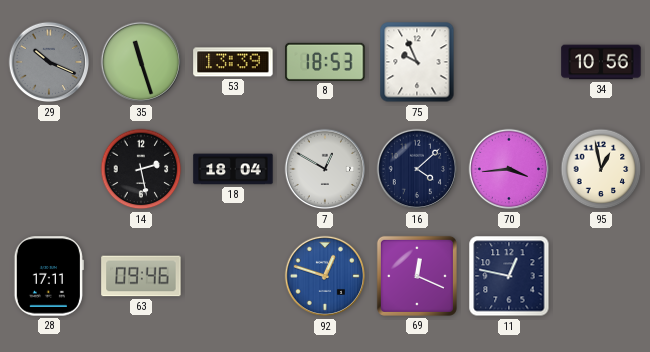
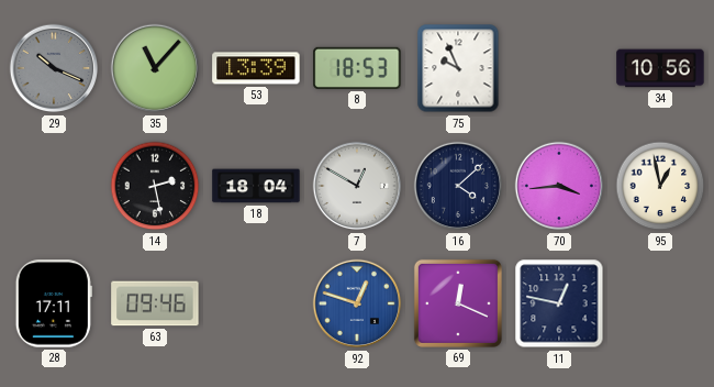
35: 11:27 -> 11:07 (155, 68)
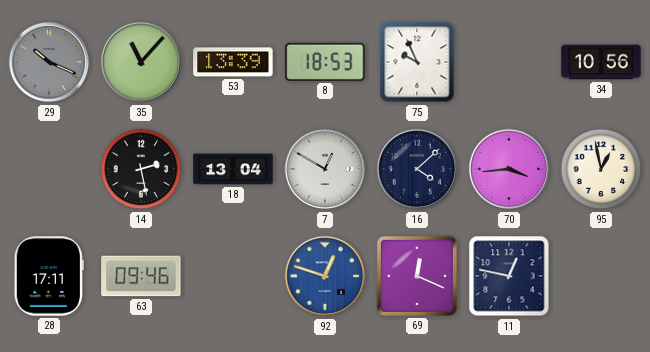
18: 18:04 -> 13:04 (233, 169)
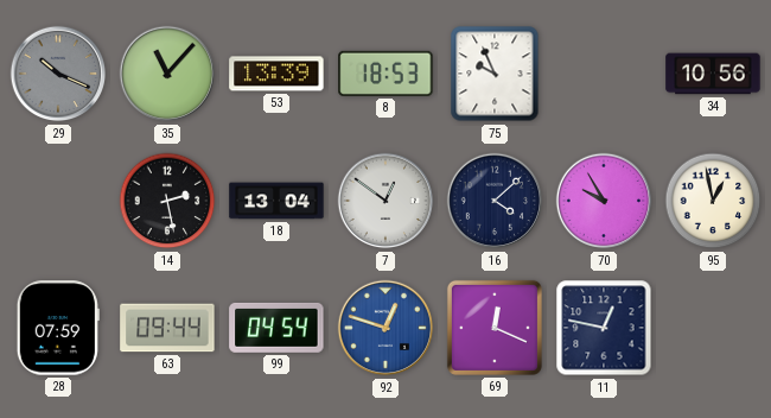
7: 12:50 -> 12:51 (385, 201)
70: 3:44 -> 9:55 (604, 201)
28: 17:11 -> 07:59 (58, 328)
63: 09:46 -> 09:44 (167, 328)
99: none -> 04:54 (276, 328)
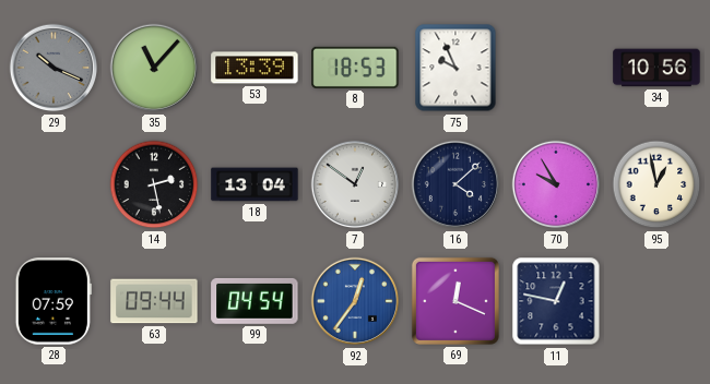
92: 12:48 -> 12:36 (355, 301)
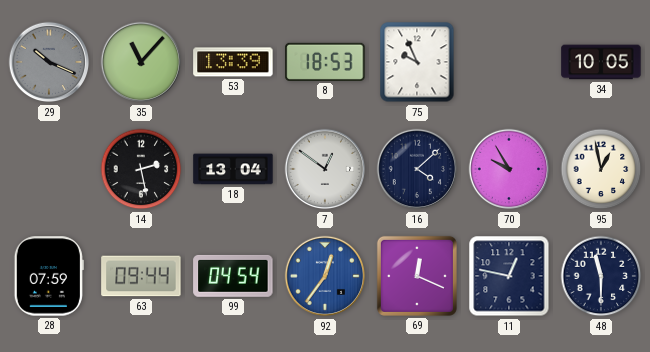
34: 10:56 -> 10:05 (601, 62)
48: none -> 11:30 (601, 276)
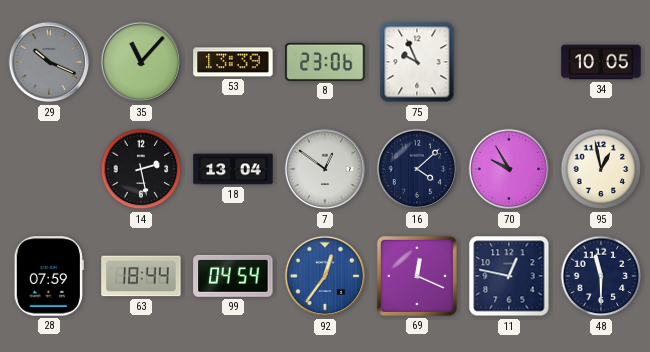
8: 18:53 -> 23:06 (325, 62)
63: 09:44 -> 18:44 (141, 276)
